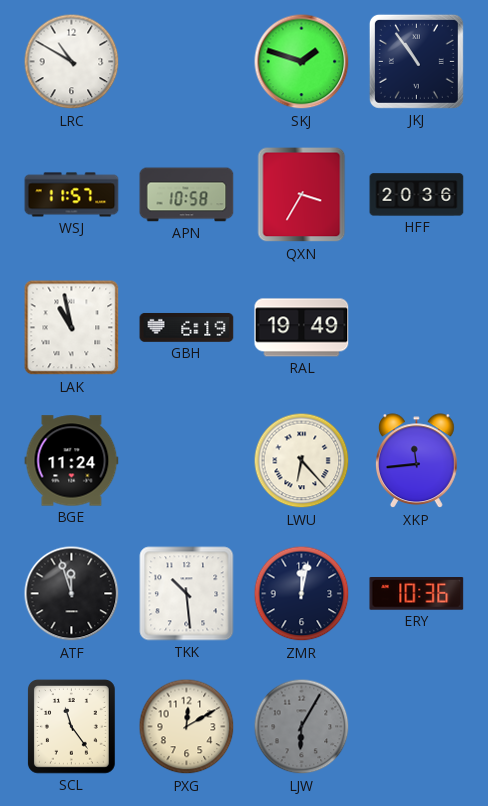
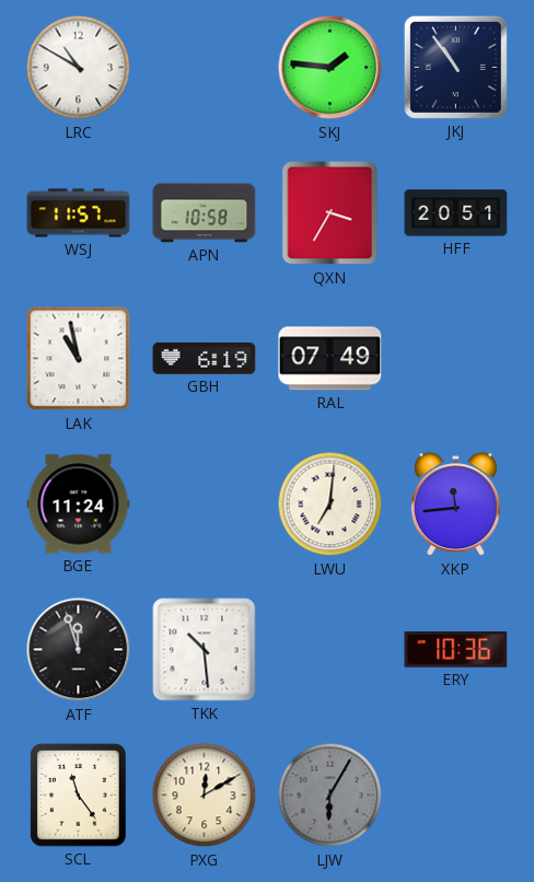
SKJ: 1:48 -> 1:46 (330, 68)
HFF: 20:36 -> 20:51 (456, 213)
RAL: 19:49 -> 07:49 (330, 359)
LWU: 6:23 -> 7:01 (330, 504)
ZMR: 12:02 -> none (302, 594)
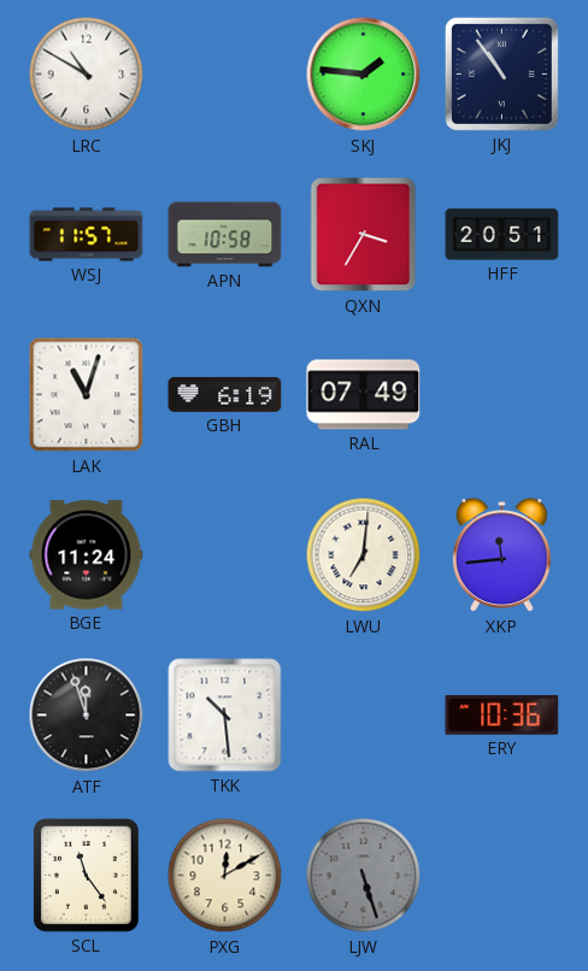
LAK: 10:58 -> 11:03 (87, 395)
LJW: 6:05 -> 5:27 (364, 876)
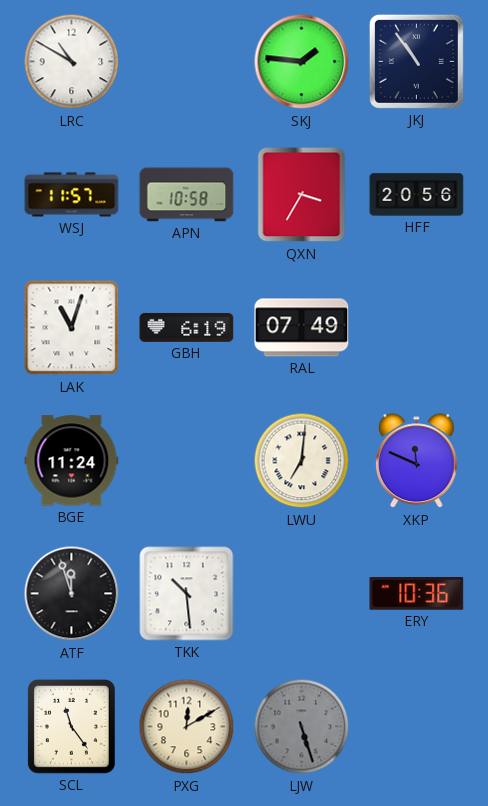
HFF: 20:51 -> 20:56 (417, 195)
XKP: 11:44 -> 11:49 (417, 461)
